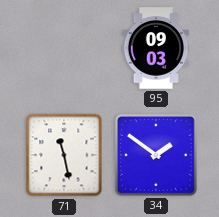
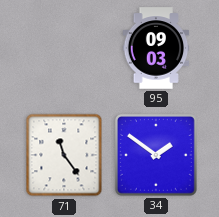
71: 11:28 -> 11:24 (64, 155)
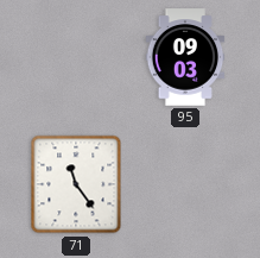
34: 1:51 -> none (156, 155)
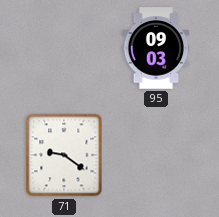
71: 11:24 -> 9:21 (64, 155)
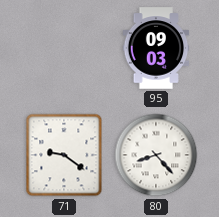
80: none -> 8:23 (156, 155)
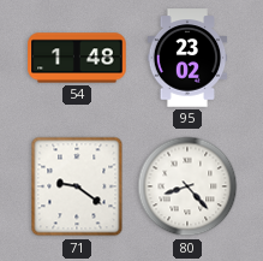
54: none -> 1:48 (77, 58)
95: 09:03 -> 23:02 (187, 58)
